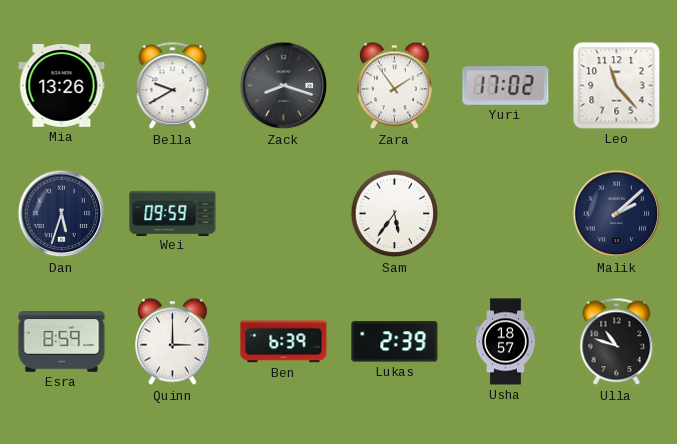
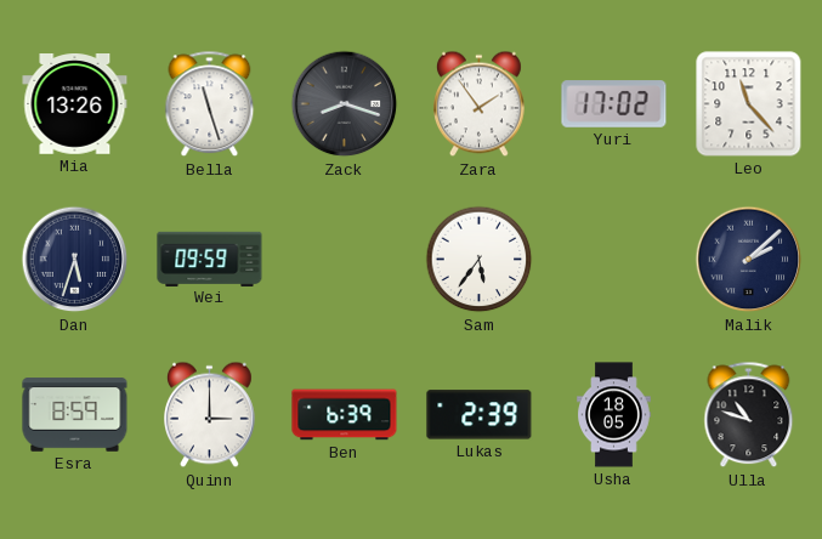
Bella: 9:40 -> 11:27 (210, 104)
Usha: 18:57 -> 18:05 (614, 415)
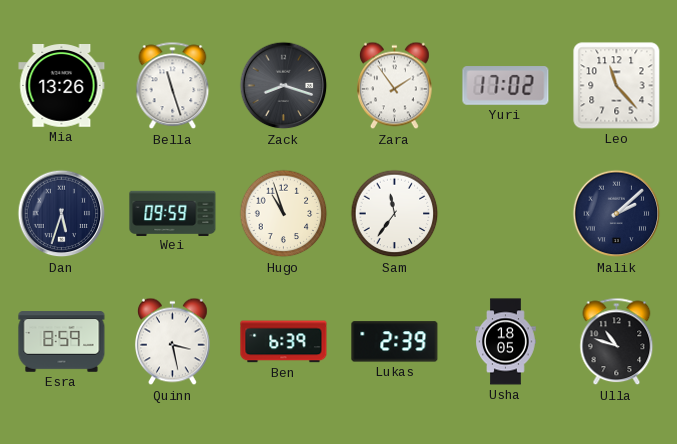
Hugo: none -> 10:57 (284, 214)
Sam: 5:36 -> 11:36 (395, 214)
Quinn: 3:00 -> 3:28 (173, 342)
